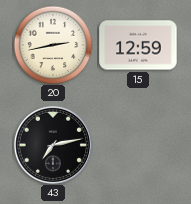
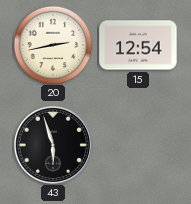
15: 12:59 -> 12:54 (138, 45)
43: 7:13 -> 5:57 (53, 145)
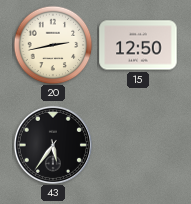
15: 12:54 -> 12:50 (138, 45)
43: 5:57 -> 5:36 (53, 145)
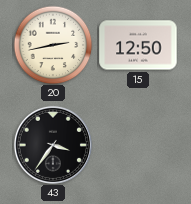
43: 5:36 -> 3:36 (53, 145)
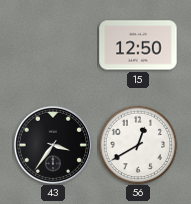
20: 2:43 -> none (53, 45)
56: none -> 12:40 (138, 145)
